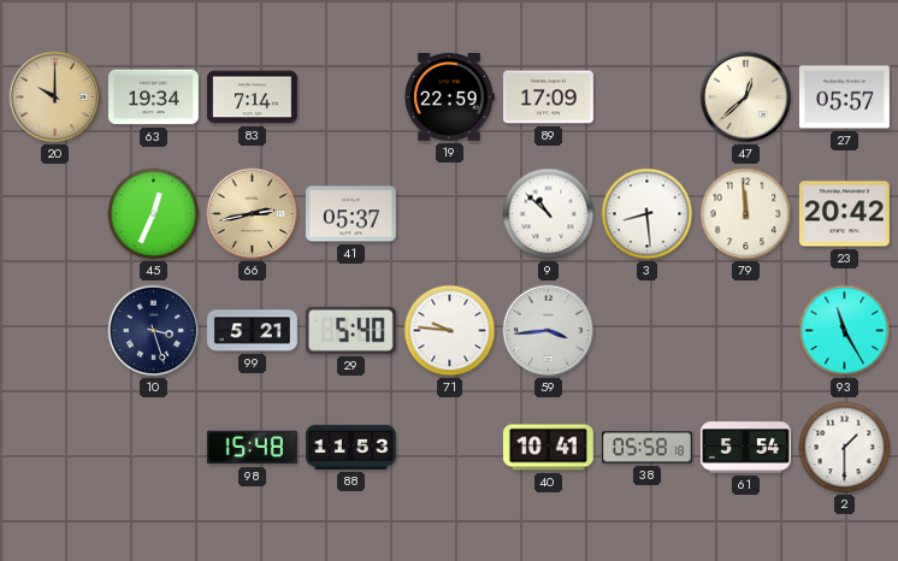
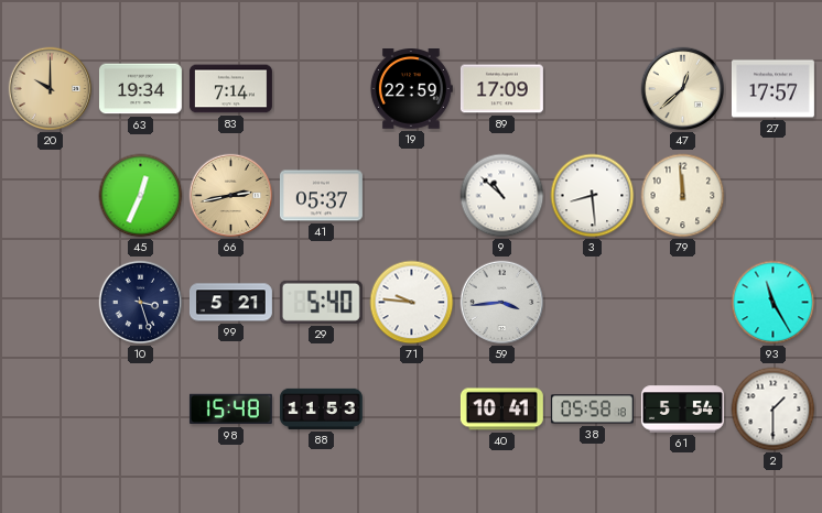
27: 05:57 -> 17:57 (772, 89)
23: 20:42 -> none (844, 214)
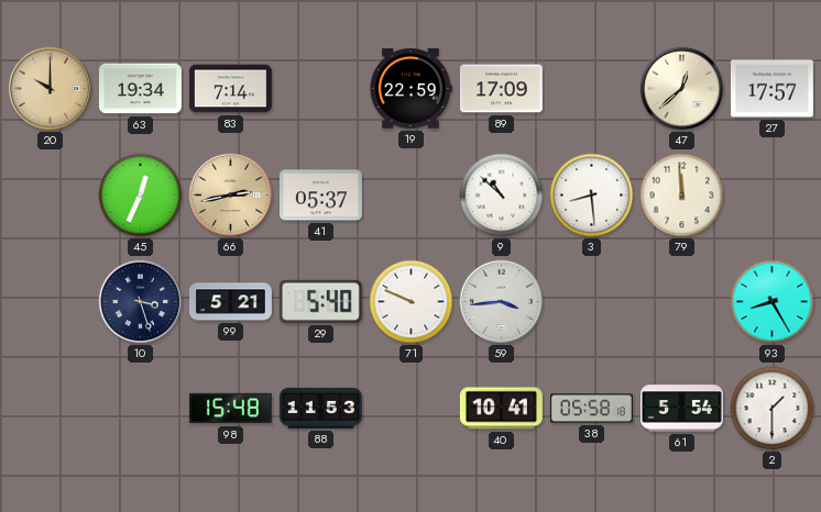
71: 9:46 -> 9:49 (412, 302)
93: 11:25 -> 8:25 (773, 302)
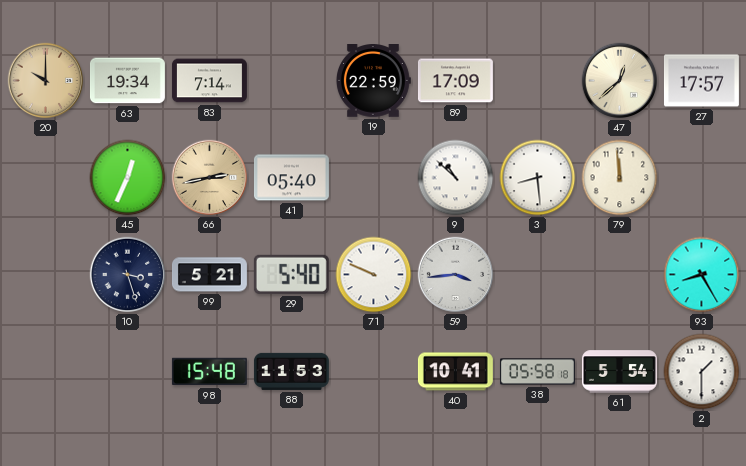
41: 05:37 -> 05:40 (291, 178)
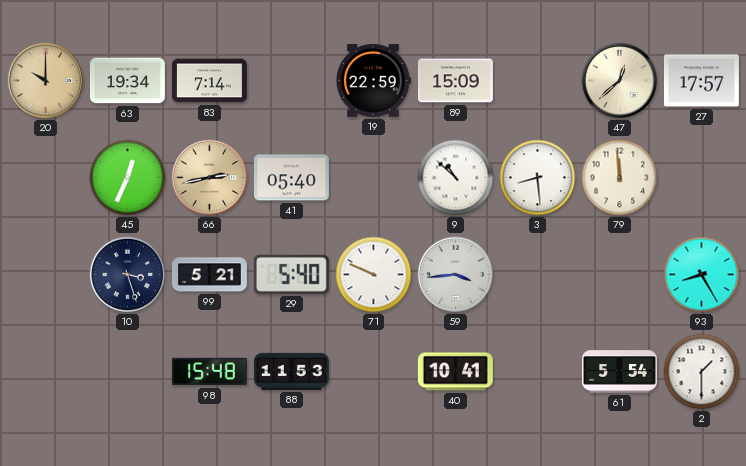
89: 17:09 -> 15:09 (455, 81)
38: 05:58 -> none (537, 372)
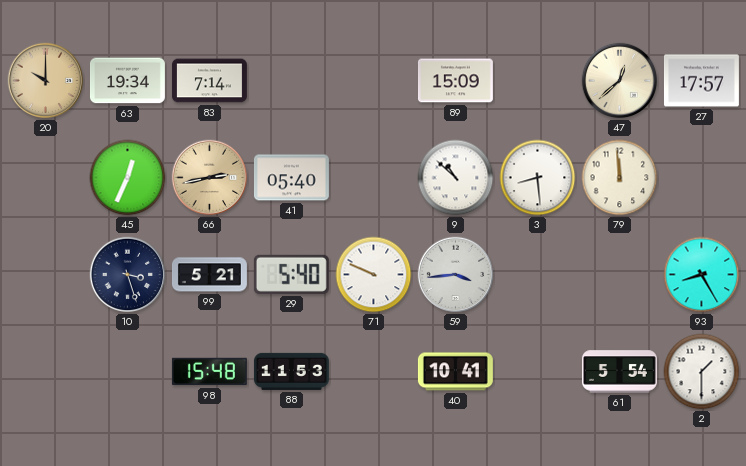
19: 22:59 -> none (373, 81)
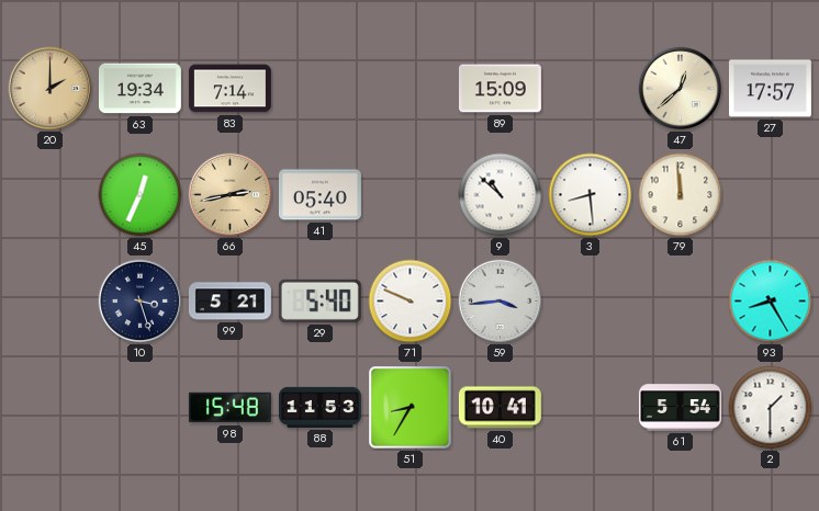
20: 10:00 -> 2:00 (51, 89)
51: none -> 8:35 (411, 408)
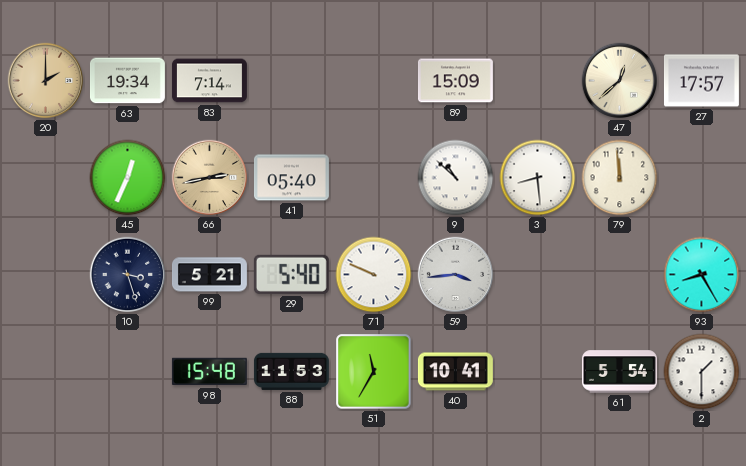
51: 8:35 -> 11:35 (374, 372)
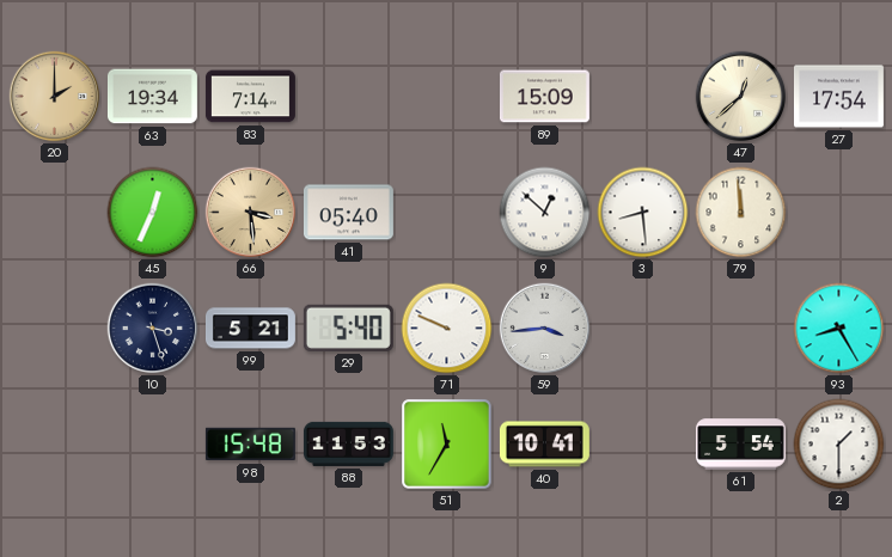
27: 17:57 -> 17:54 (838, 97)
66: 2:43 -> 3:29 (251, 213)
9: 10:52 -> 12:52 (545, 213)
